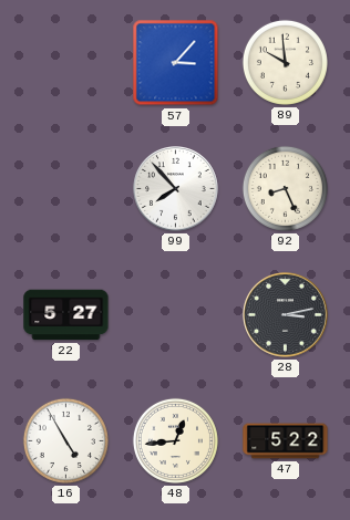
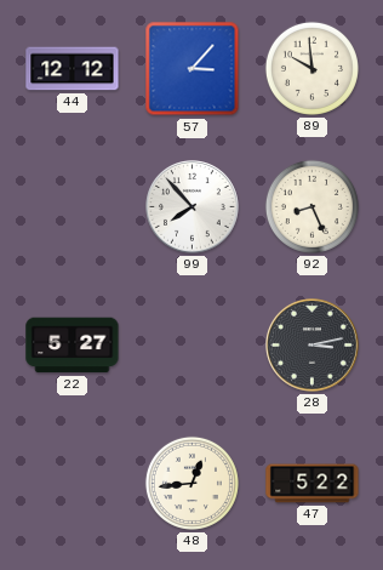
44: none -> 12:12 (73, 69)
16: 4:55 -> none (65, 440)
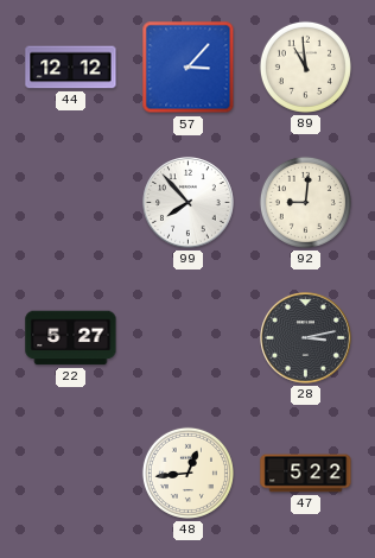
89: 9:59 -> 10:59 (305, 66)
92: 8:26 -> 9:01 (305, 202)
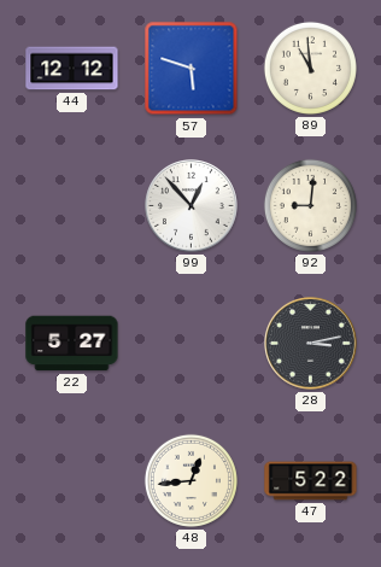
57: 3:07 -> 5:48 (192, 69)
99: 7:53 -> 12:53 (192, 206)
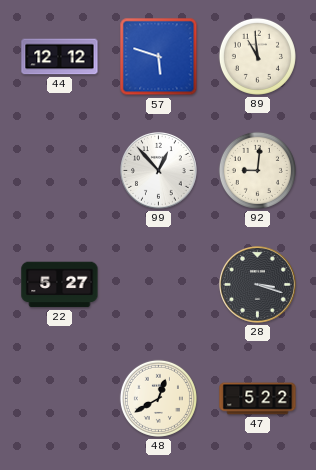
28: 3:13 -> 3:18 (258, 285)
48: 12:44 -> 12:40 (158, 398)
